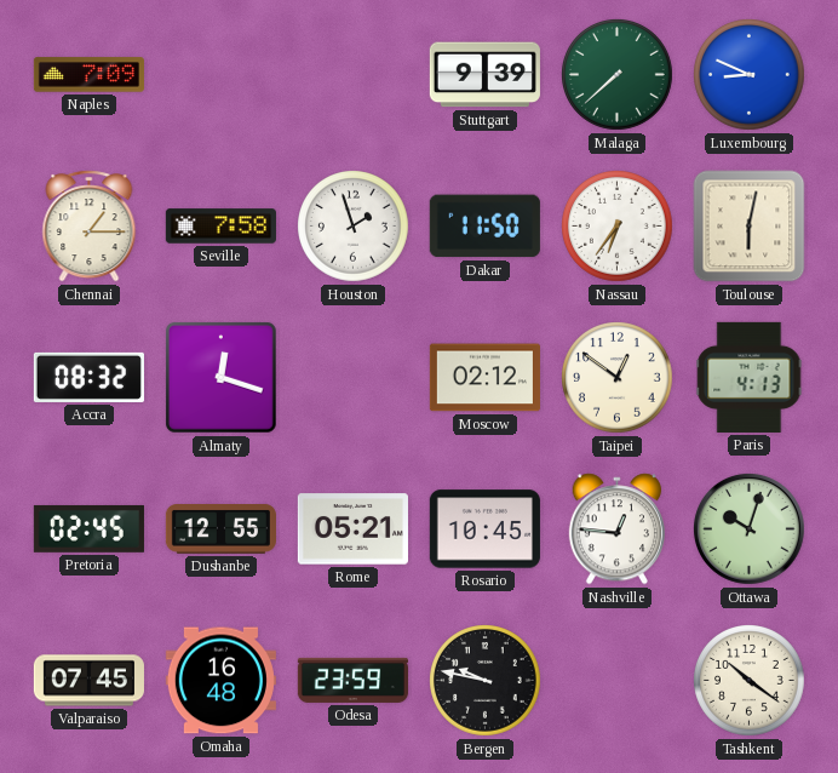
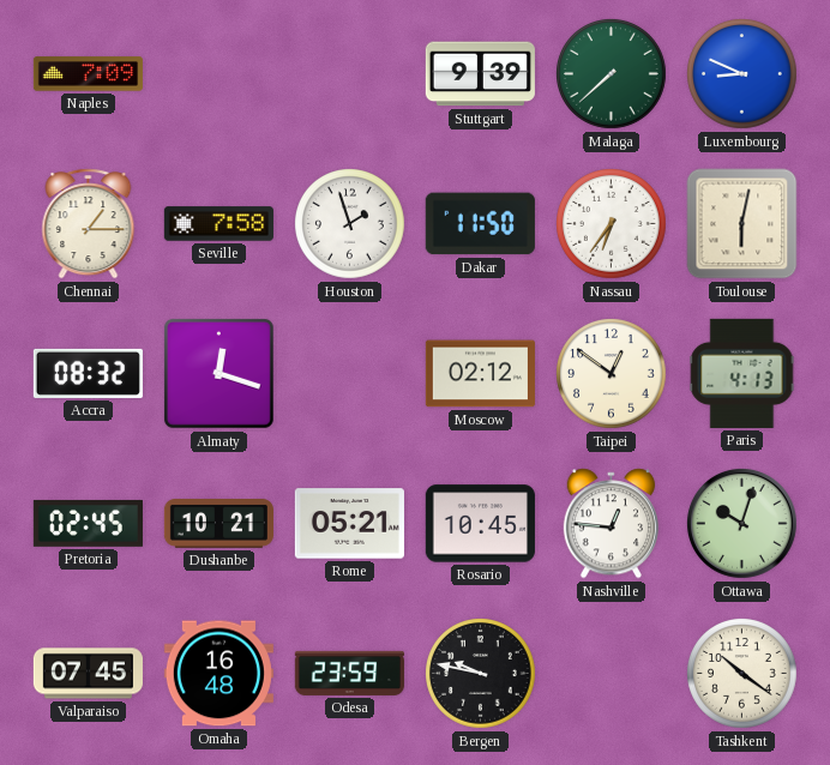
Dushanbe: 12:55 -> 10:21 (218, 524)
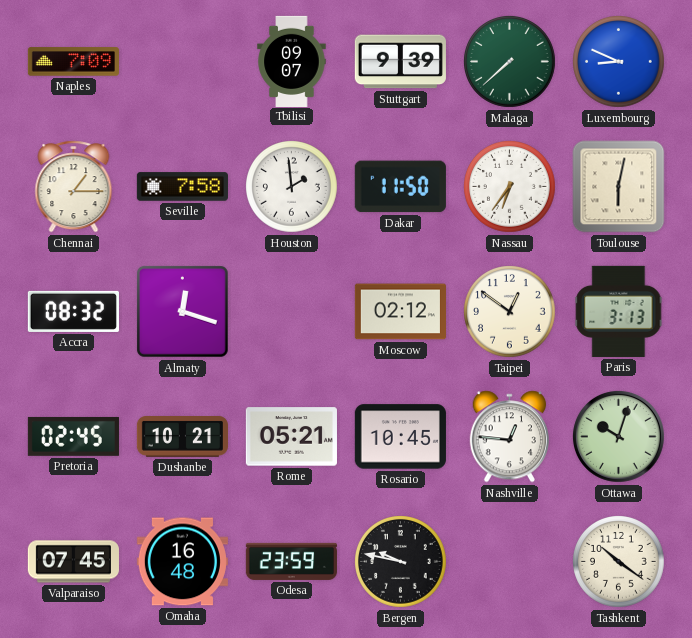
Tbilisi: none -> 09:07 (292, 61)
Houston: 1:57 -> 1:59 (292, 187)
Paris: 4:13 -> 3:13 (619, 311)
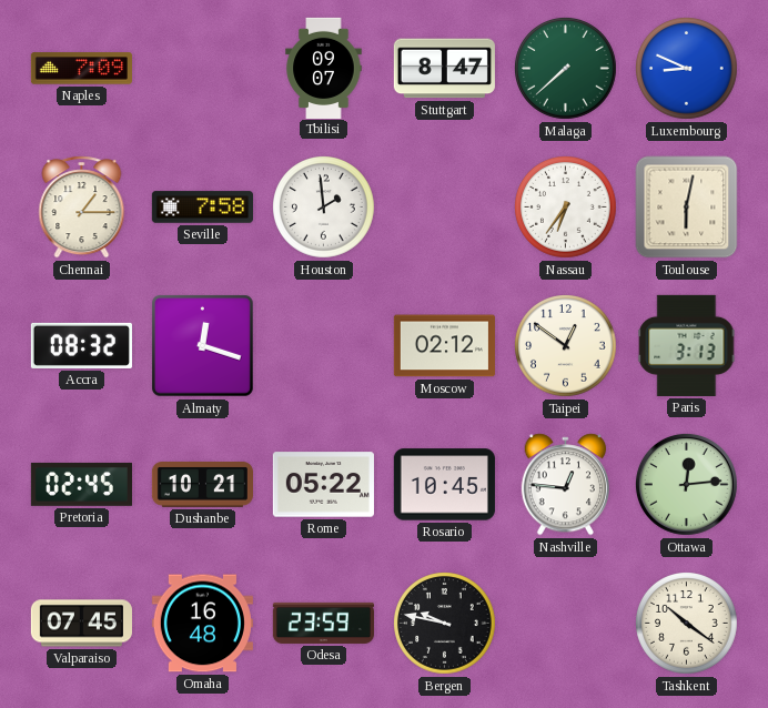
Stuttgart: 9:39 -> 8:47 (444, 69)
Dakar: 11:50 -> none (400, 187)
Rome: 05:21 -> 05:22 (323, 485)
Ottawa: 10:03 -> 12:14 (686, 484)
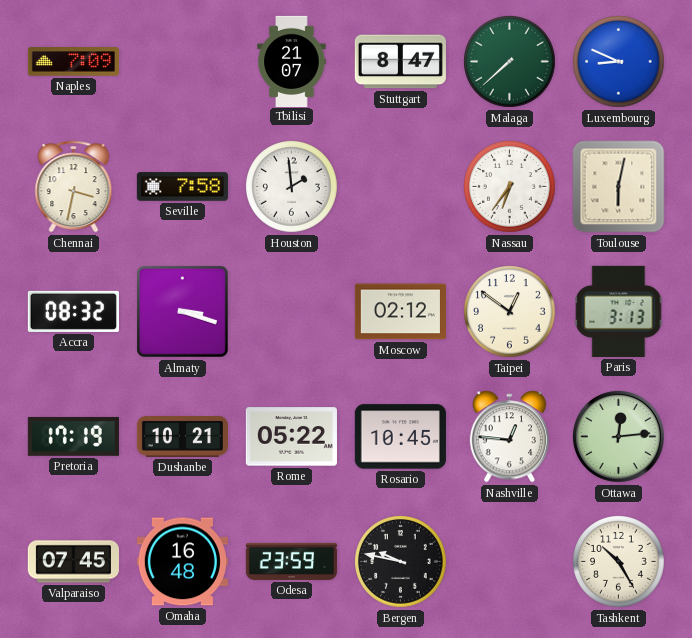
Tbilisi: 09:07 -> 21:07 (292, 61)
Chennai: 1:15 -> 3:32 (74, 187)
Almaty: 12:18 -> 3:18 (182, 311)
Pretoria: 02:45 -> 17:19 (73, 436)
Tashkent: 10:21 -> 10:25 (619, 562)
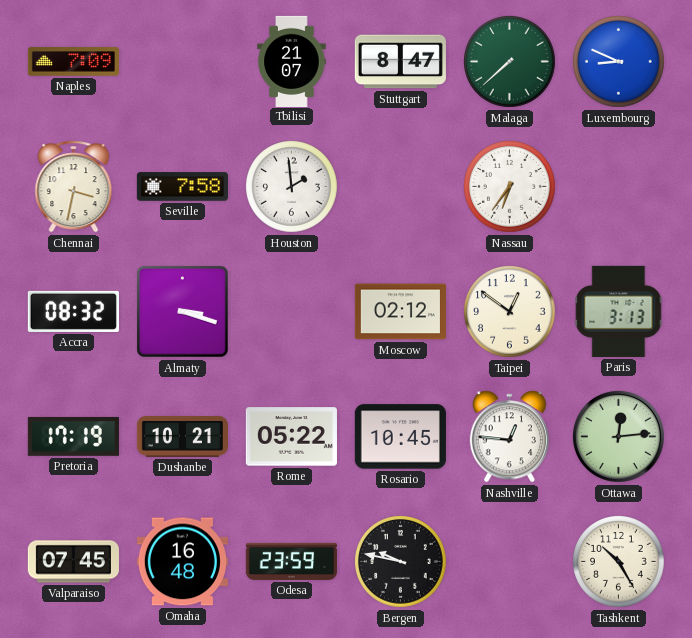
Toulouse: 6:02 -> none (619, 187)
